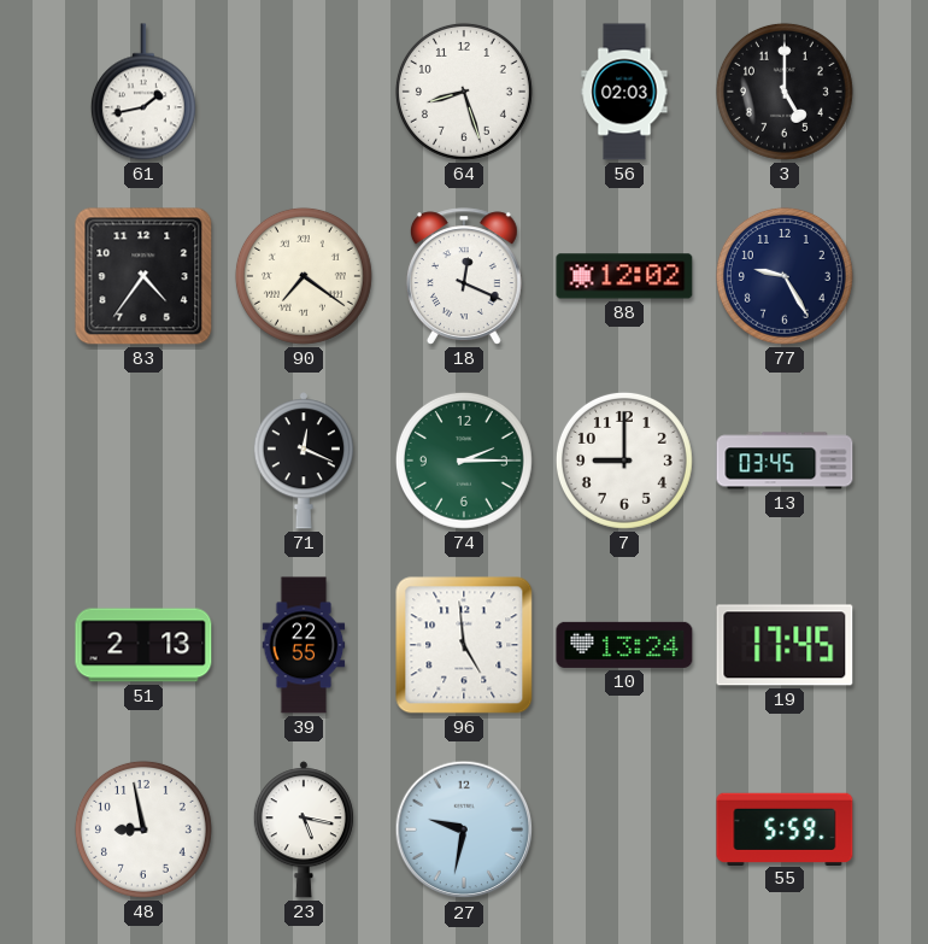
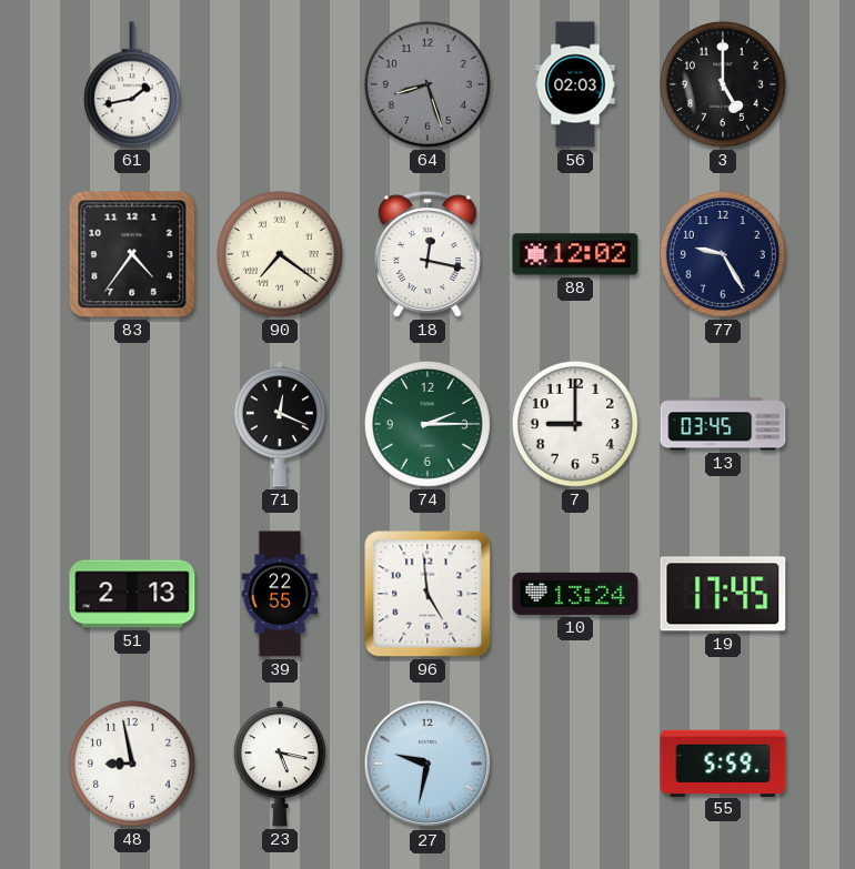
64 dial: white -> grey (428, 84)
18: 12:19 -> 12:17 (428, 254)
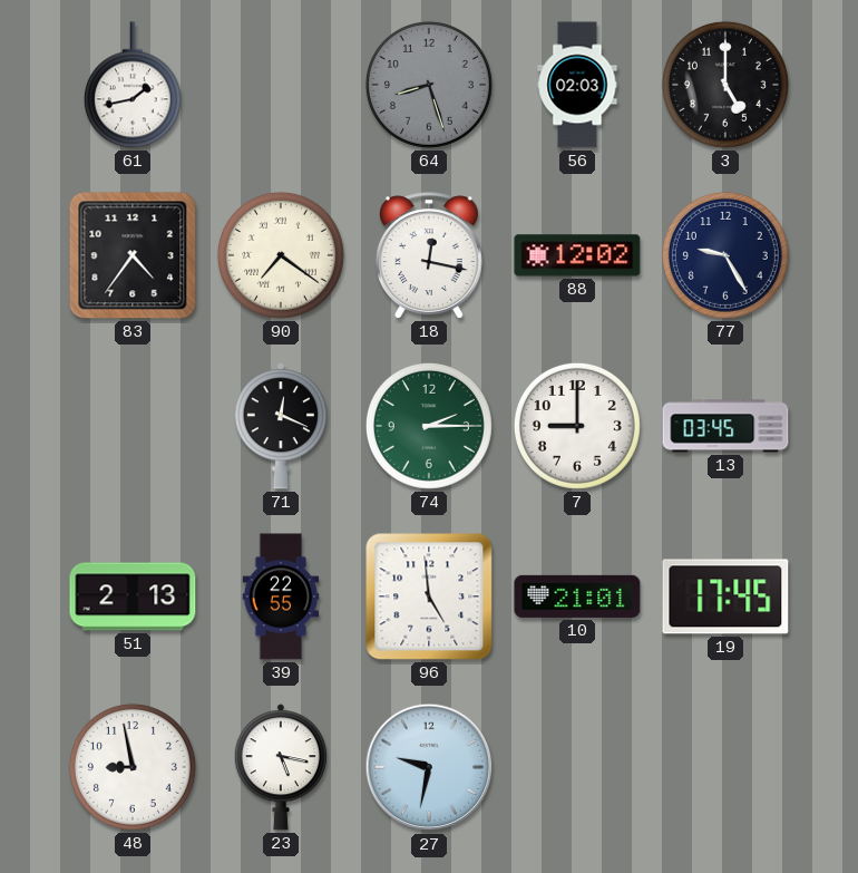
10: 13:24 -> 21:01 (577, 596)
55: 5:59 -> none (723, 762)
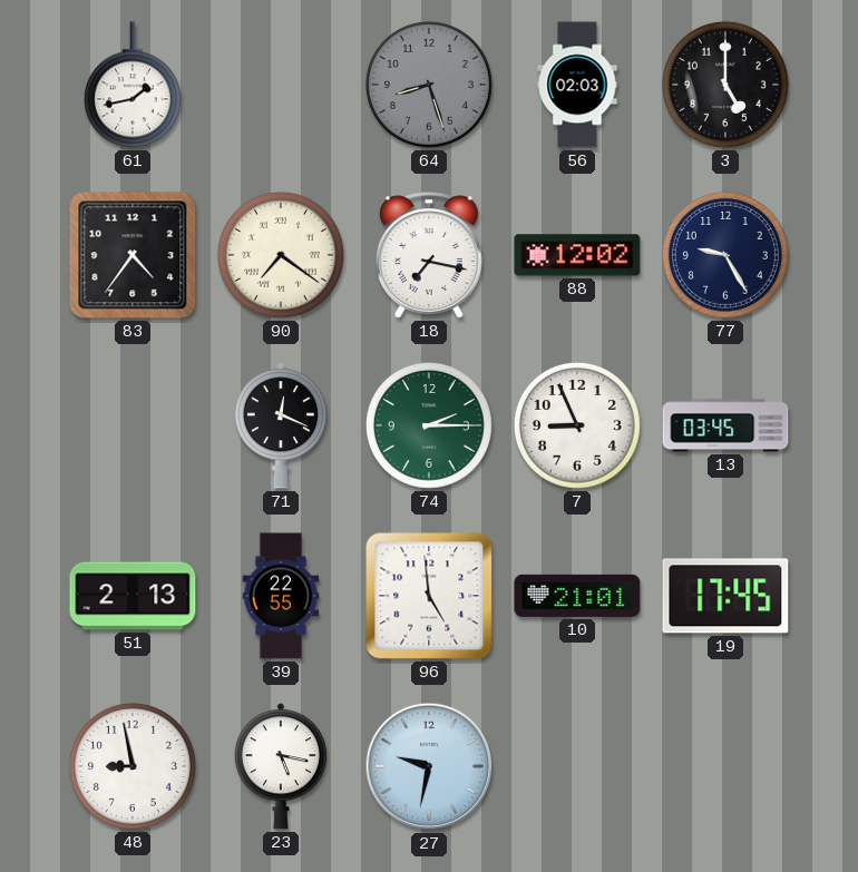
18: 12:17 -> 7:17 (429, 255)
7: 9:00 -> 8:56 (577, 425)
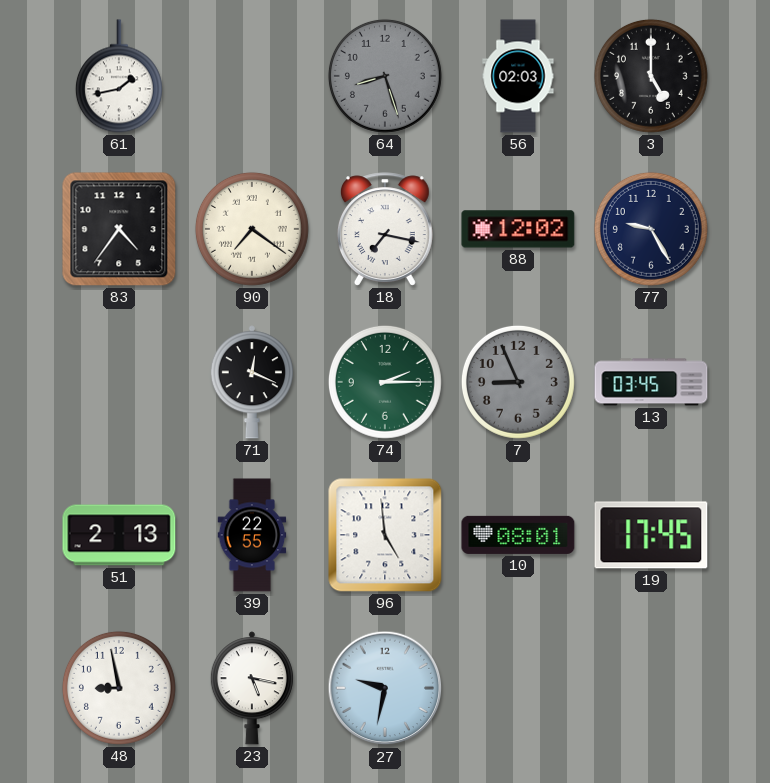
7 dial: white -> grey (518, 382)
10: 21:01 -> 08:01 (518, 535)
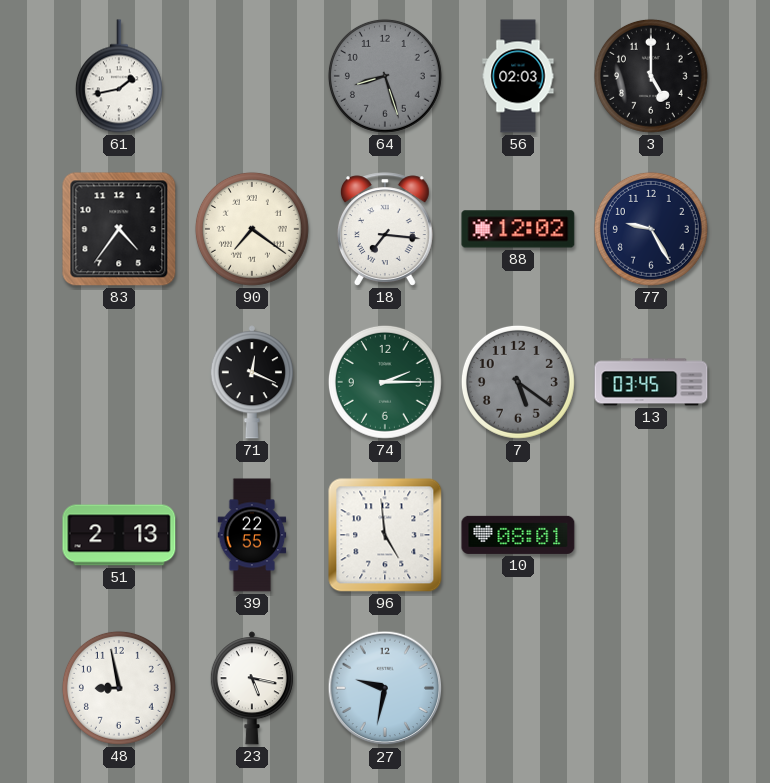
18: 7:17 -> 7:16 (385, 229)
7: 8:56 -> 5:21 (518, 382)
19: 17:45 -> none (651, 535)
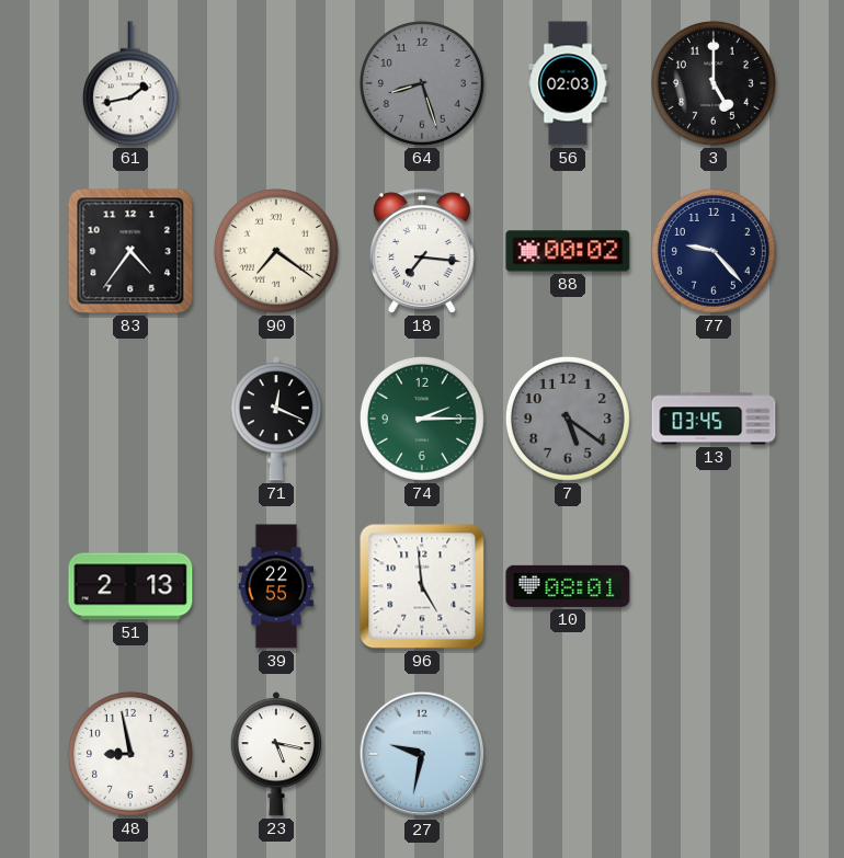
88: 12:02 -> 00:02 (568, 251)
77: 9:25 -> 9:23 (714, 251)
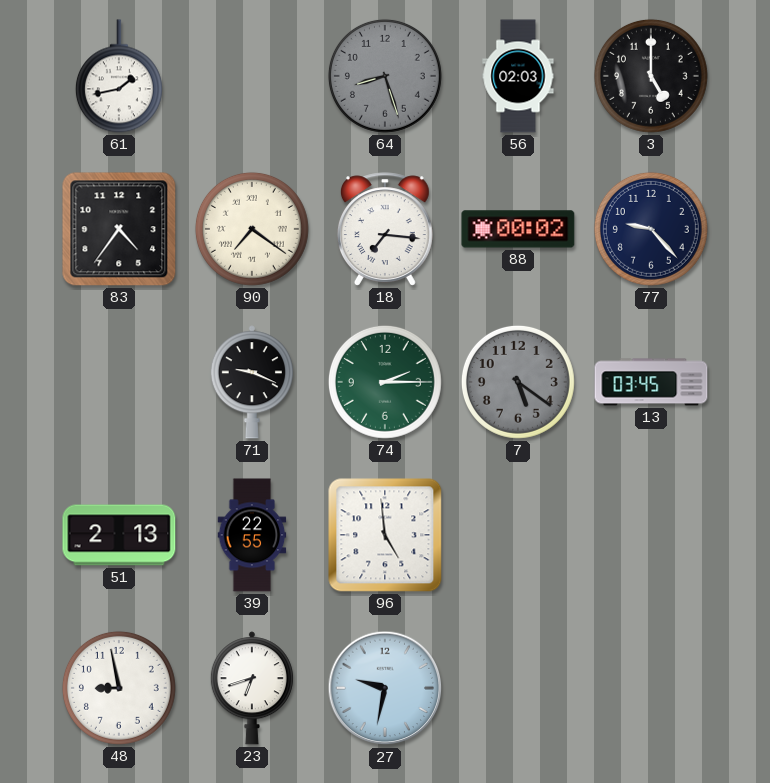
71: 12:19 -> 9:19 (252, 382)
10: 08:01 -> none (568, 586)
23: 5:17 -> 6:42 (252, 688)
